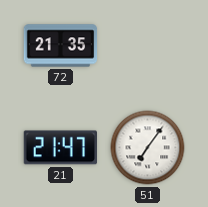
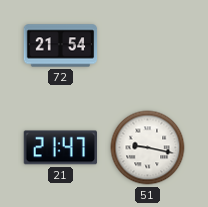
72: 21:35 -> 21:54 (61, 46)
51: 7:06 -> 9:17 (148, 148)
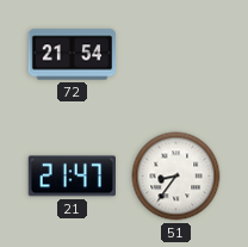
51: 9:17 -> 8:36 (176, 177)
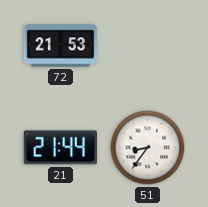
72: 21:54 -> 21:53 (61, 46)
21: 21:47 -> 21:44 (60, 148)
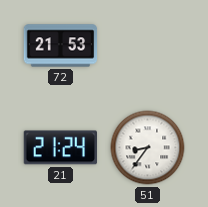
21: 21:44 -> 21:24 (60, 148)
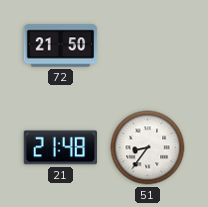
72: 21:53 -> 21:50 (61, 46)
21: 21:24 -> 21:48 (60, 148)
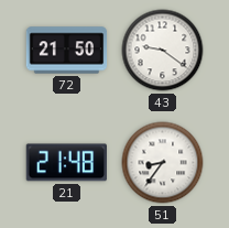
43: none -> 9:21 (163, 51)
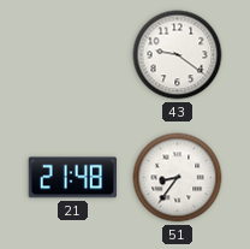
72: 21:50 -> none (67, 51)
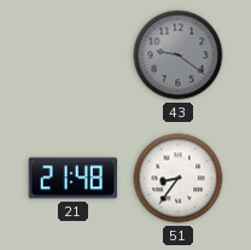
43 dial: white -> grey (179, 56)
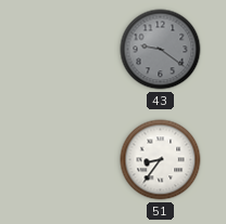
21: 21:48 -> none (72, 179)
